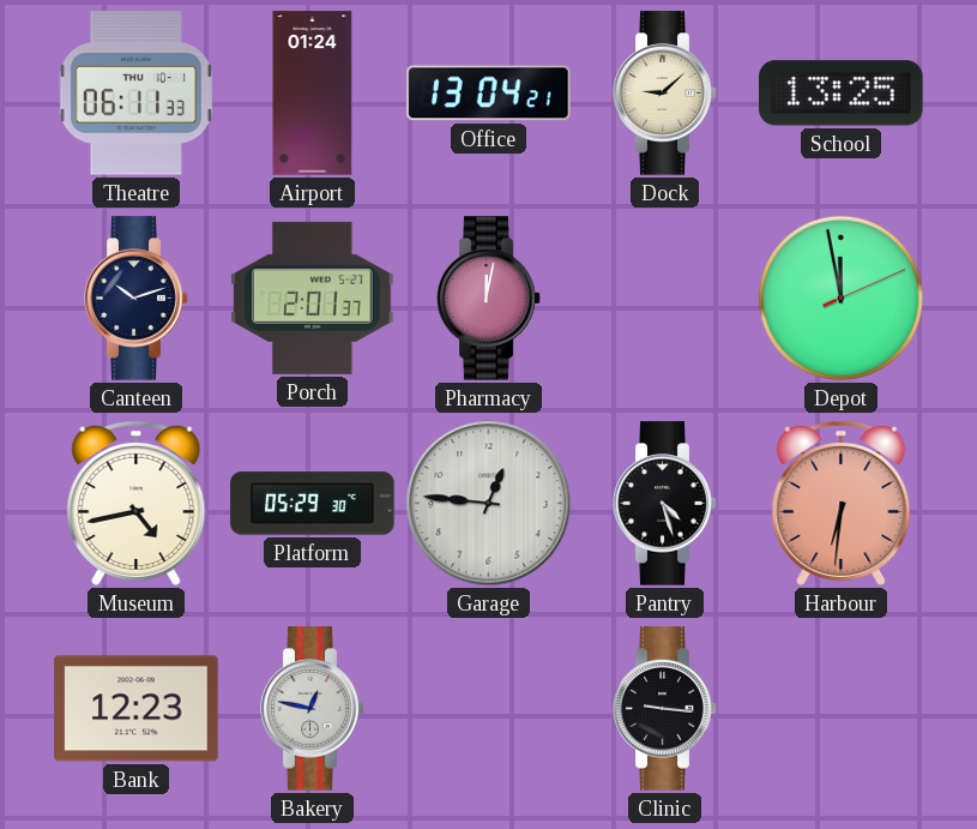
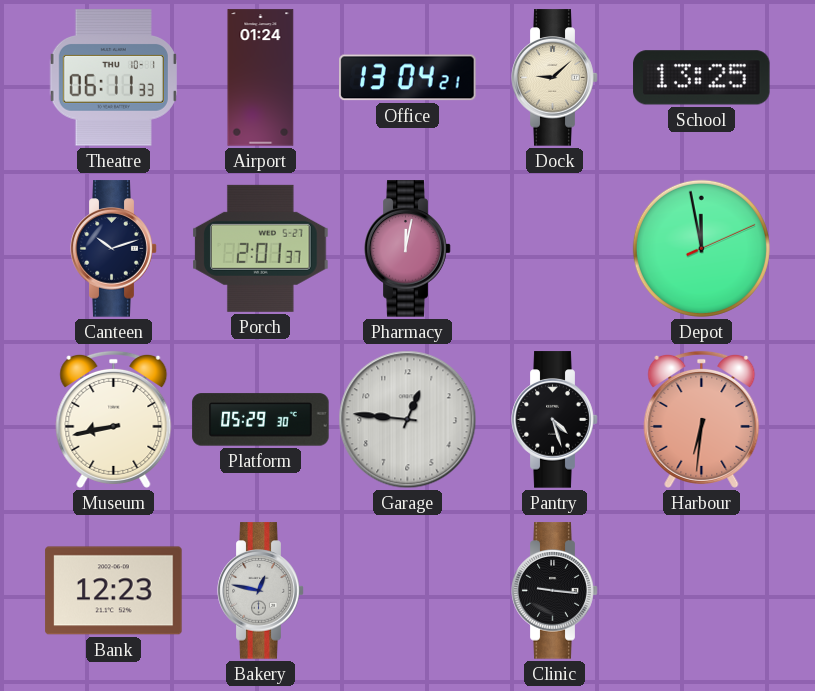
Museum: 4:43 -> 8:43 (114, 419)
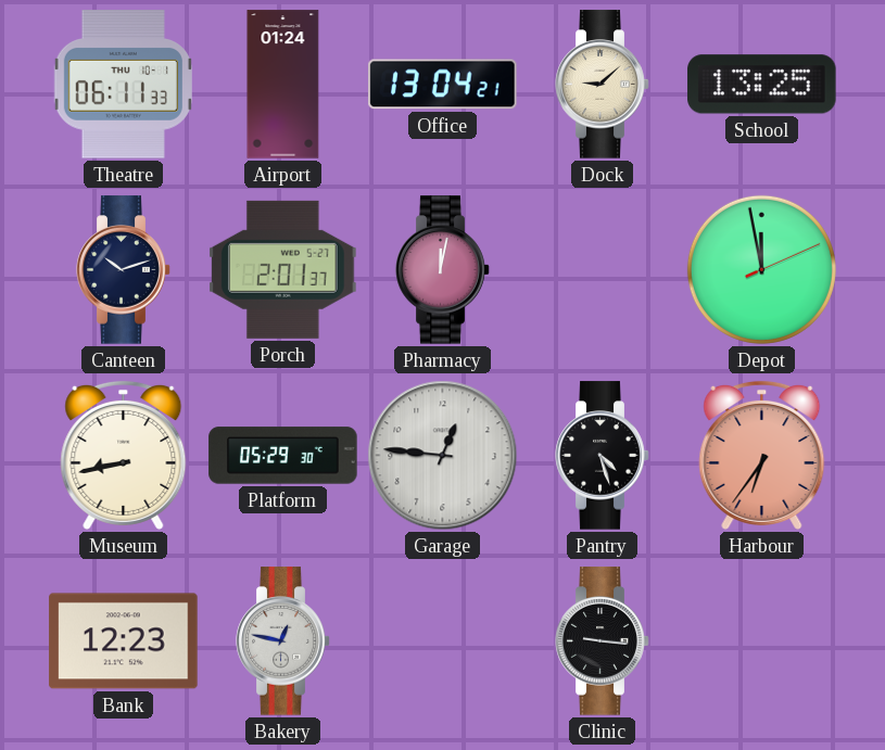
Harbour: 6:31 -> 6:36 (762, 455)
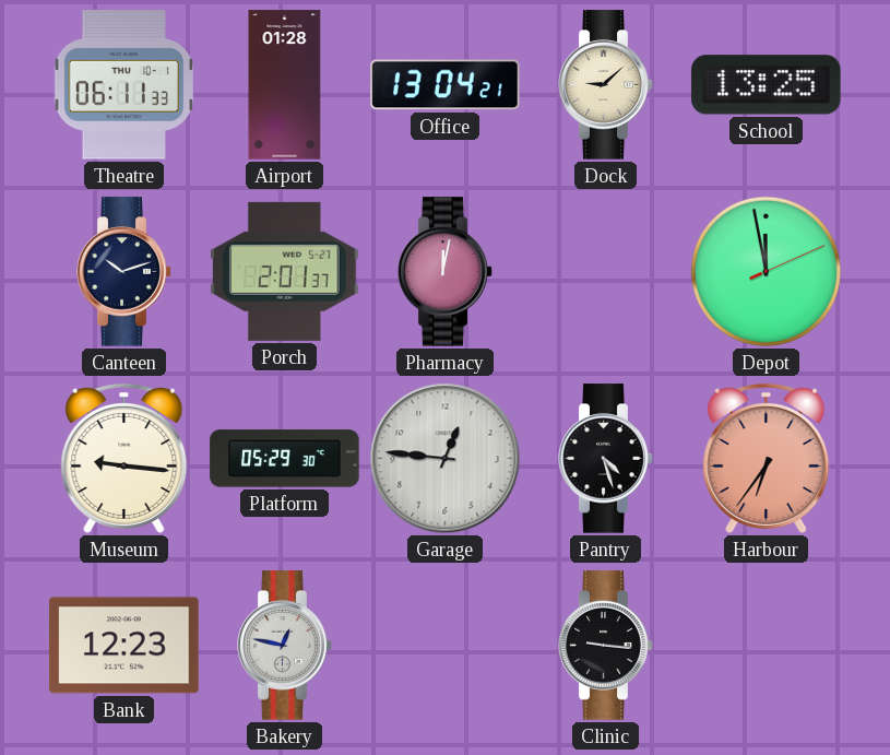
Airport: 01:24 -> 01:28 (285, 85)
Museum: 8:43 -> 9:16 (124, 458)
